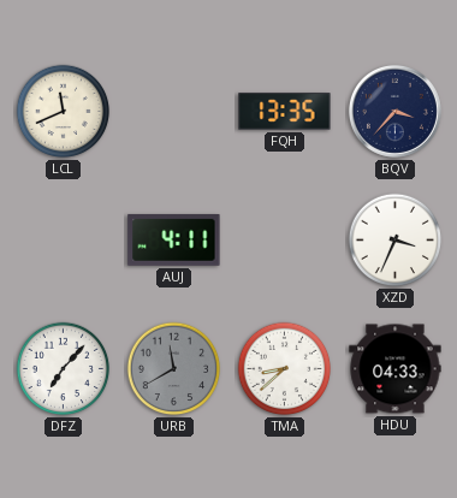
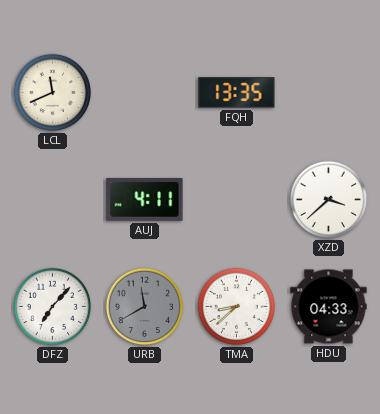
BQV: 3:37 -> none (394, 111)
XZD: 3:34 -> 3:38 (329, 200)
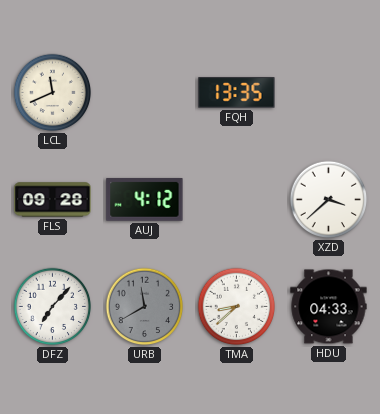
FLS: none -> 09:28 (53, 200)
AUJ: 4:11 -> 4:12 (145, 199)
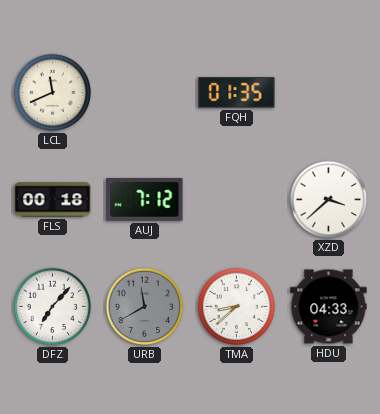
FQH: 13:35 -> 01:35 (237, 93)
FLS: 09:28 -> 00:18 (53, 200)
AUJ: 4:12 -> 7:12 (145, 199)
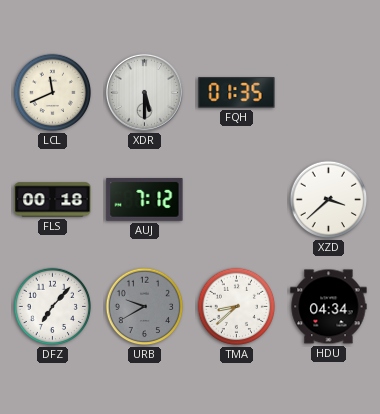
XDR: none -> 5:30 (144, 92)
URB: 11:40 -> 9:40 (145, 307)
HDU: 04:33 -> 04:34 (329, 307)
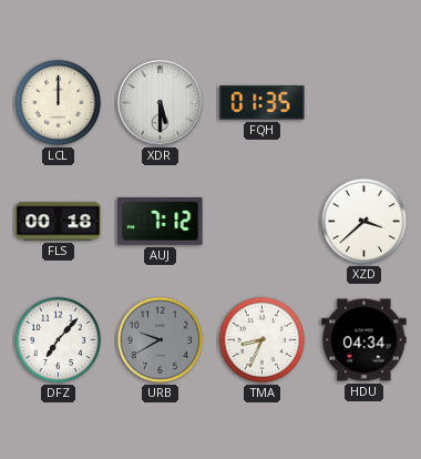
LCL: 11:41 -> 12:00 (59, 103)
TMA: 8:38 -> 8:34 (263, 340)
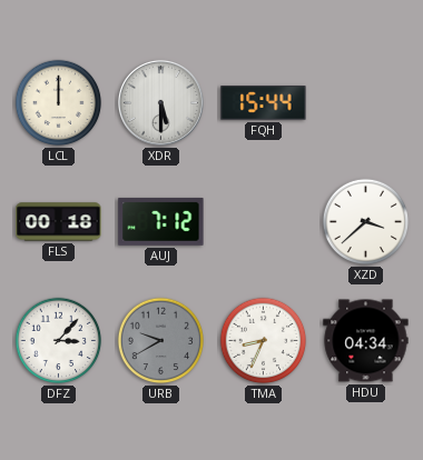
FQH: 01:35 -> 15:44 (264, 103)
DFZ: 7:07 -> 3:07 (59, 341)
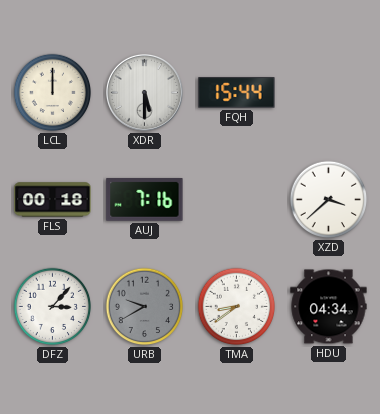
AUJ: 7:12 -> 7:16 (145, 199)
TMA: 8:34 -> 8:39 (237, 307)
